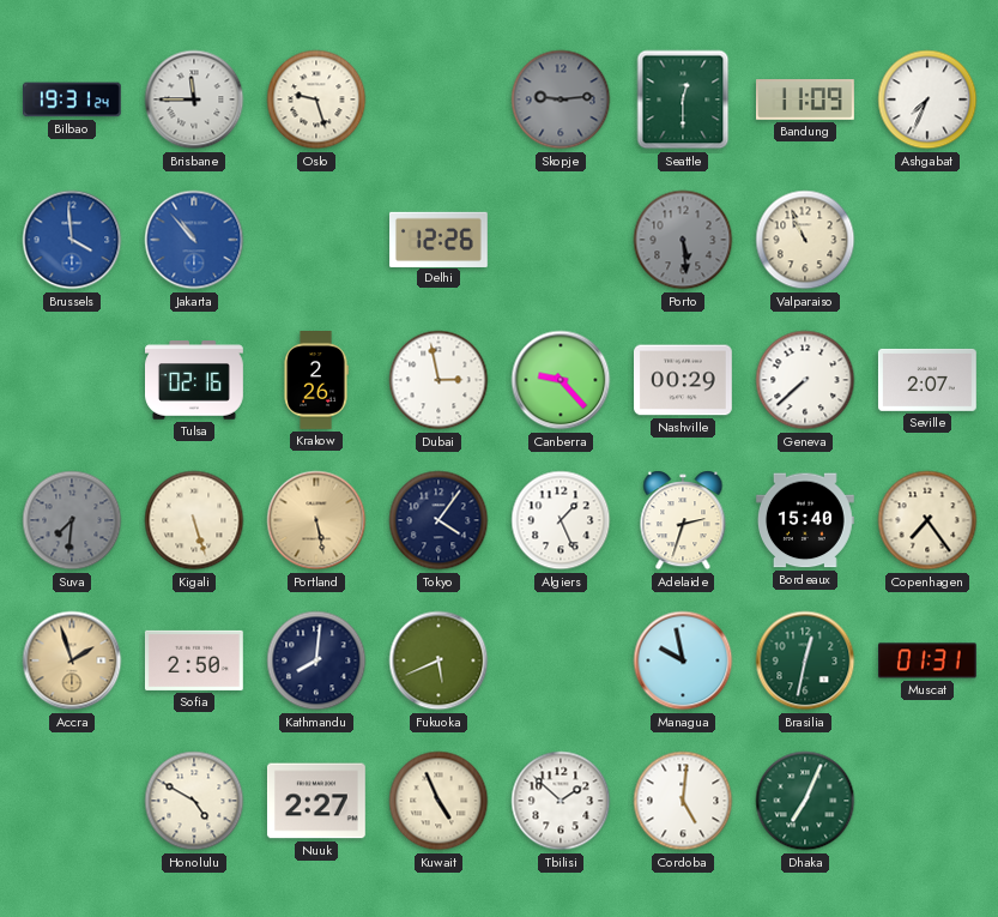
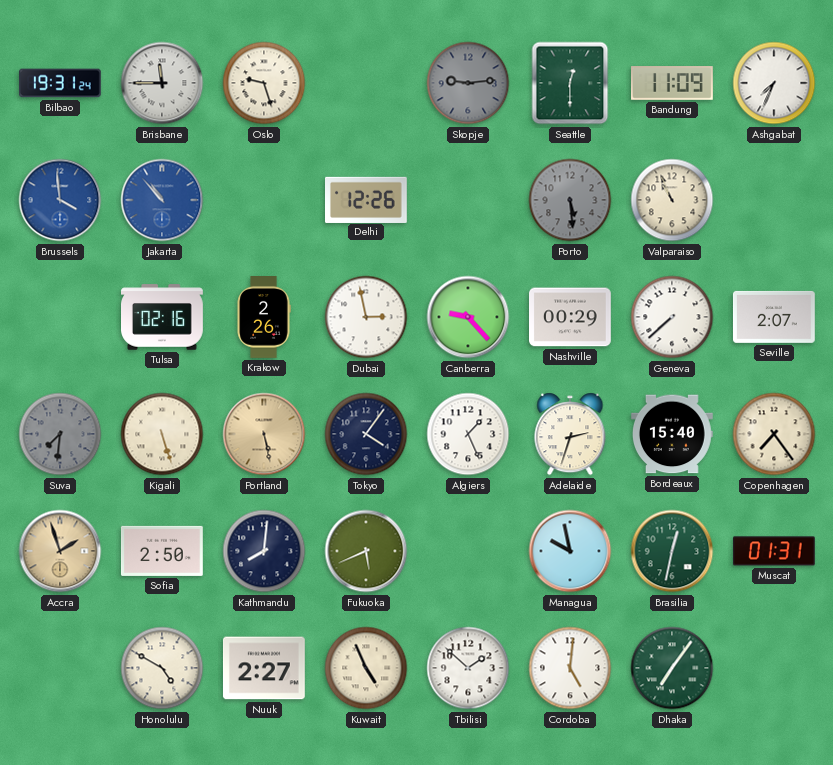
Dhaka: 7:04 -> 7:06 (672, 668)
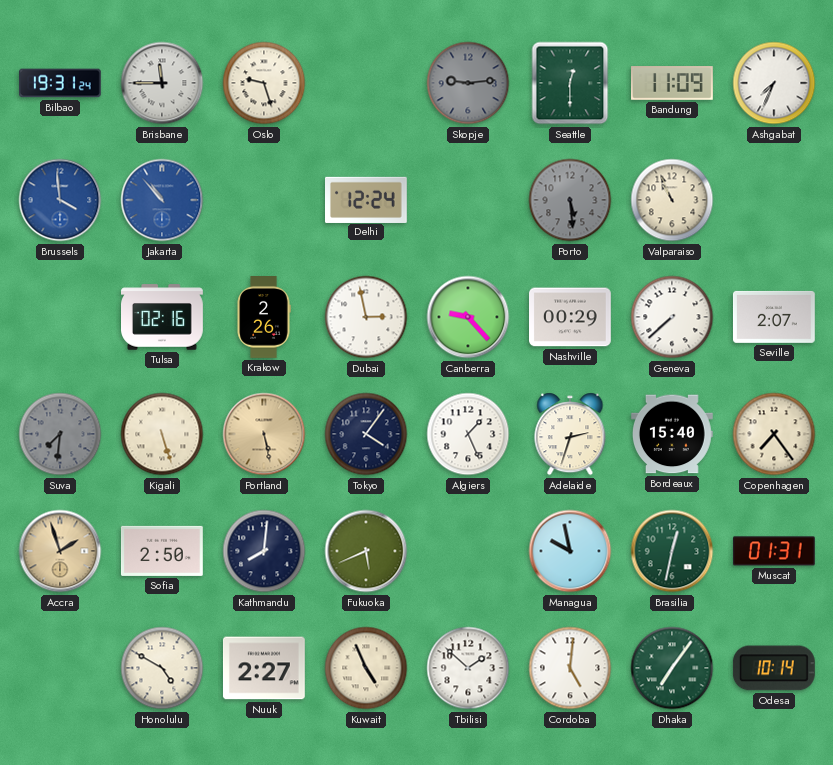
Delhi: 12:26 -> 12:24 (367, 199)
Odesa: none -> 10:14 (774, 668)
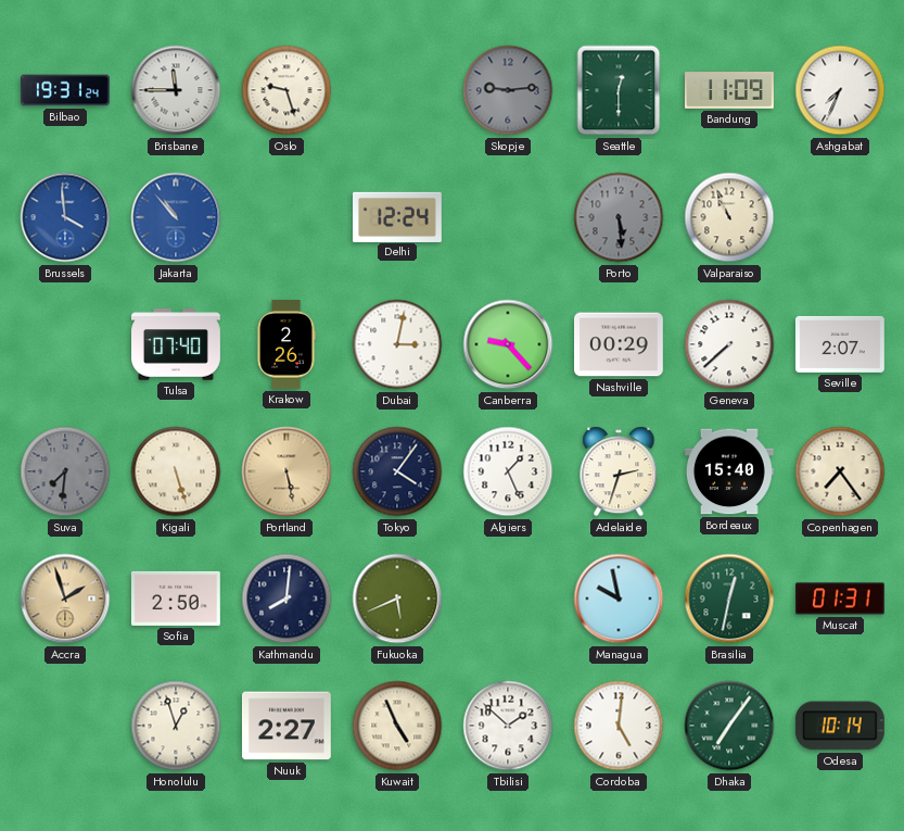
Tulsa: 02:16 -> 07:40 (177, 344)
Dubai: 2:58 -> 3:02 (397, 344)
Honolulu: 4:50 -> 12:57 (176, 726)
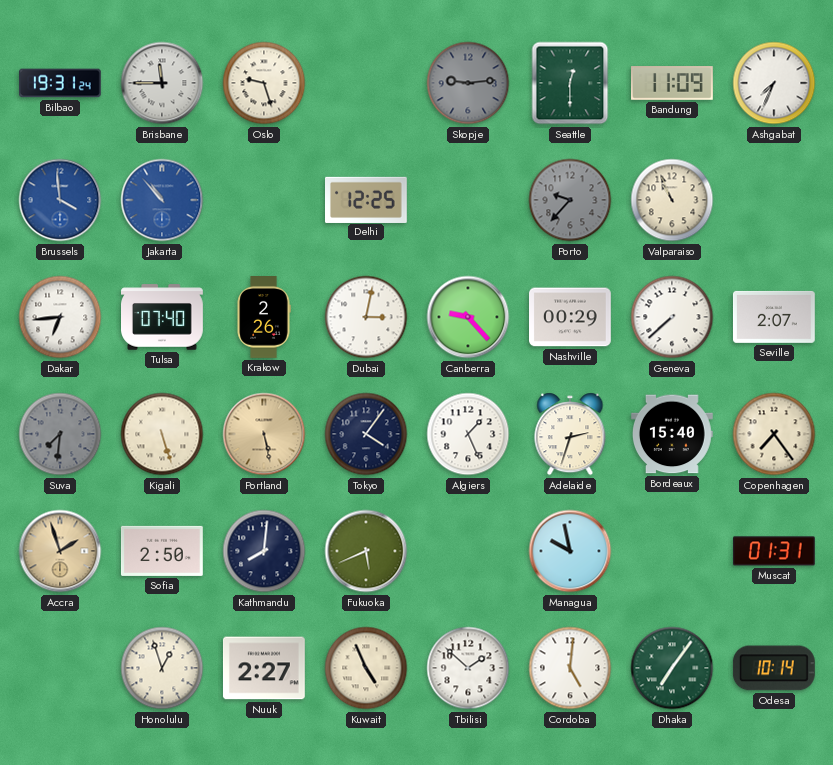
Delhi: 12:24 -> 12:25 (367, 199)
Porto: 5:29 -> 9:37 (570, 200)
Dakar: none -> 6:44 (60, 317)
Brasilia: 12:32 -> none (729, 599)
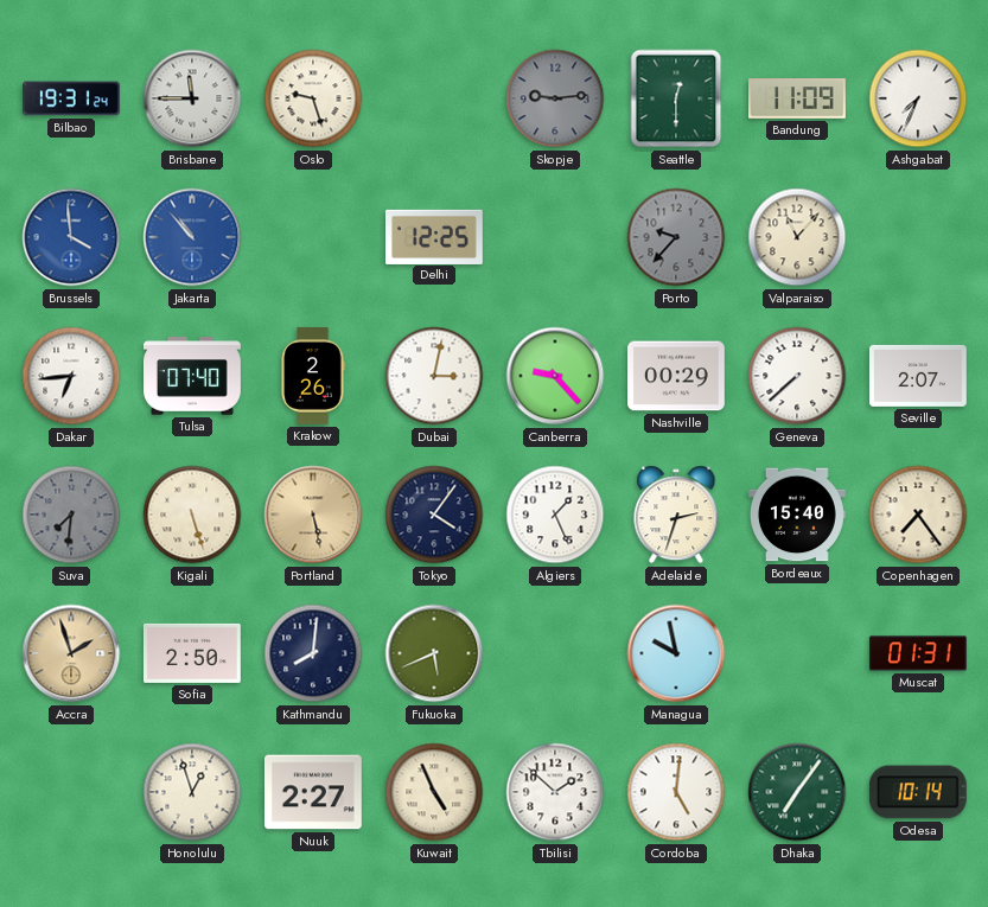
Valparaiso: 10:56 -> 11:07 (797, 237)
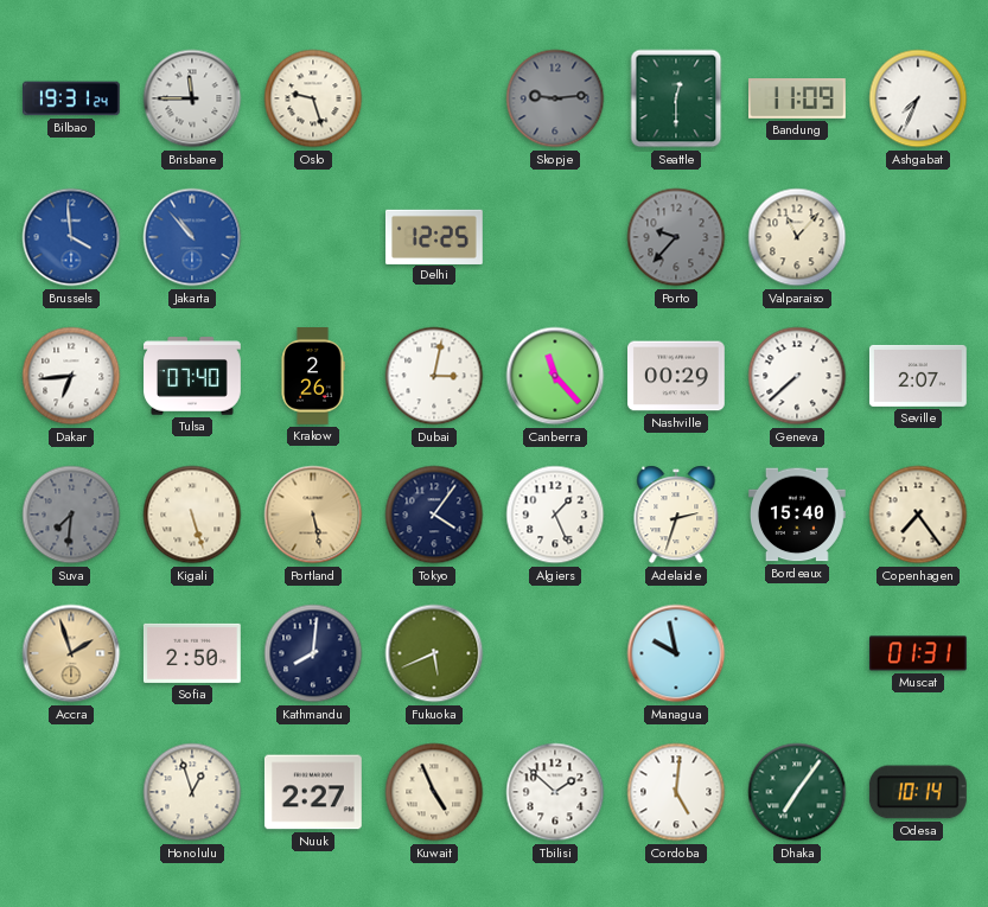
Canberra: 9:23 -> 11:23 (555, 376)
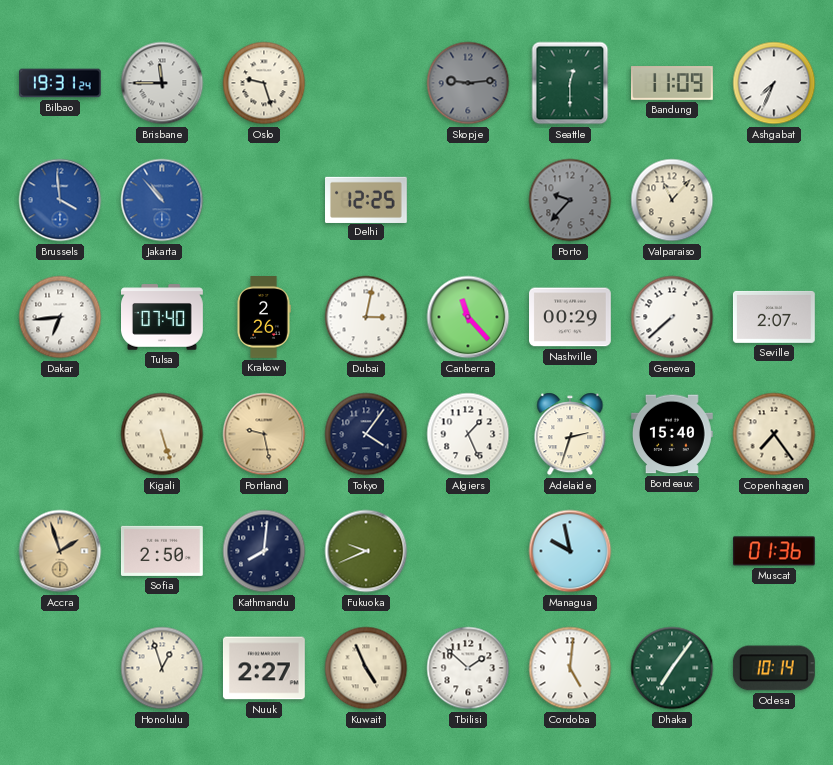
Suva: 7:31 -> none (71, 515)
Portland: 5:28 -> 9:28 (264, 434)
Fukuoka: 5:41 -> 9:41 (366, 551)
Muscat: 01:31 -> 01:36 (775, 551)
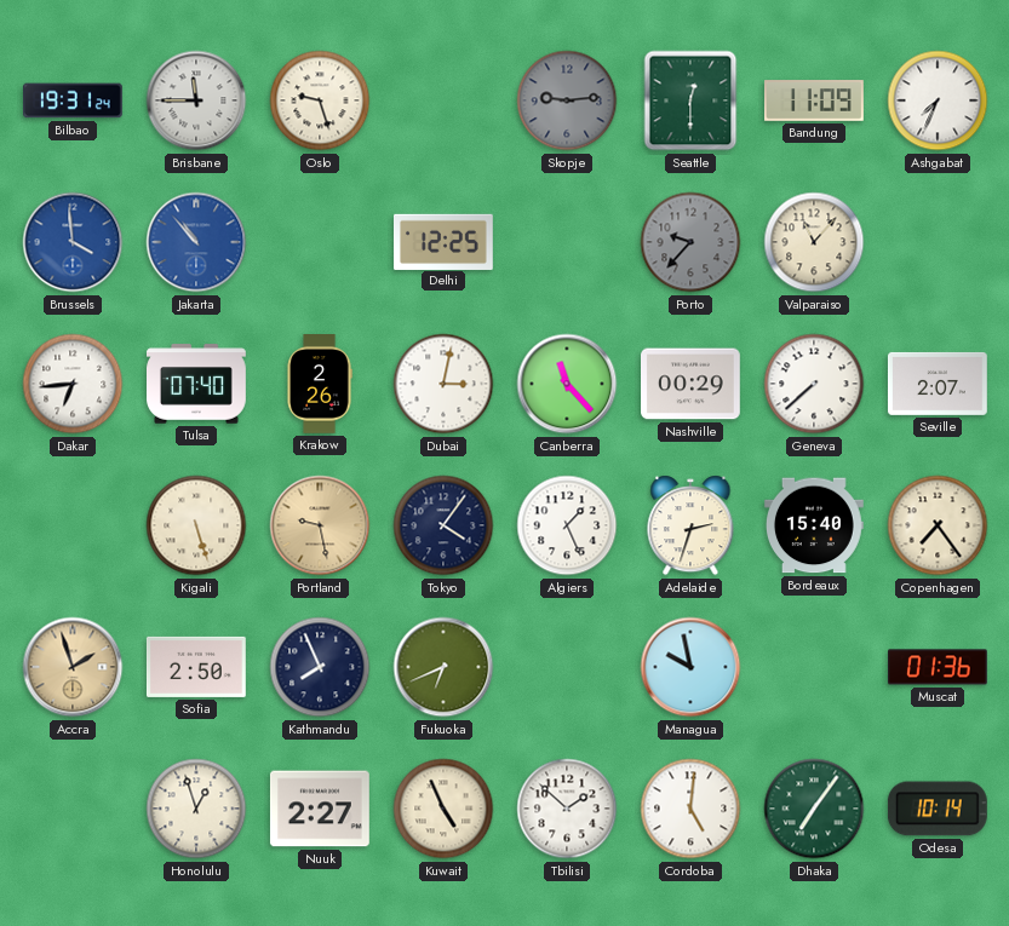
Kathmandu: 8:01 -> 7:56 (320, 667)
Fukuoka: 9:41 -> 6:41 (443, 667)
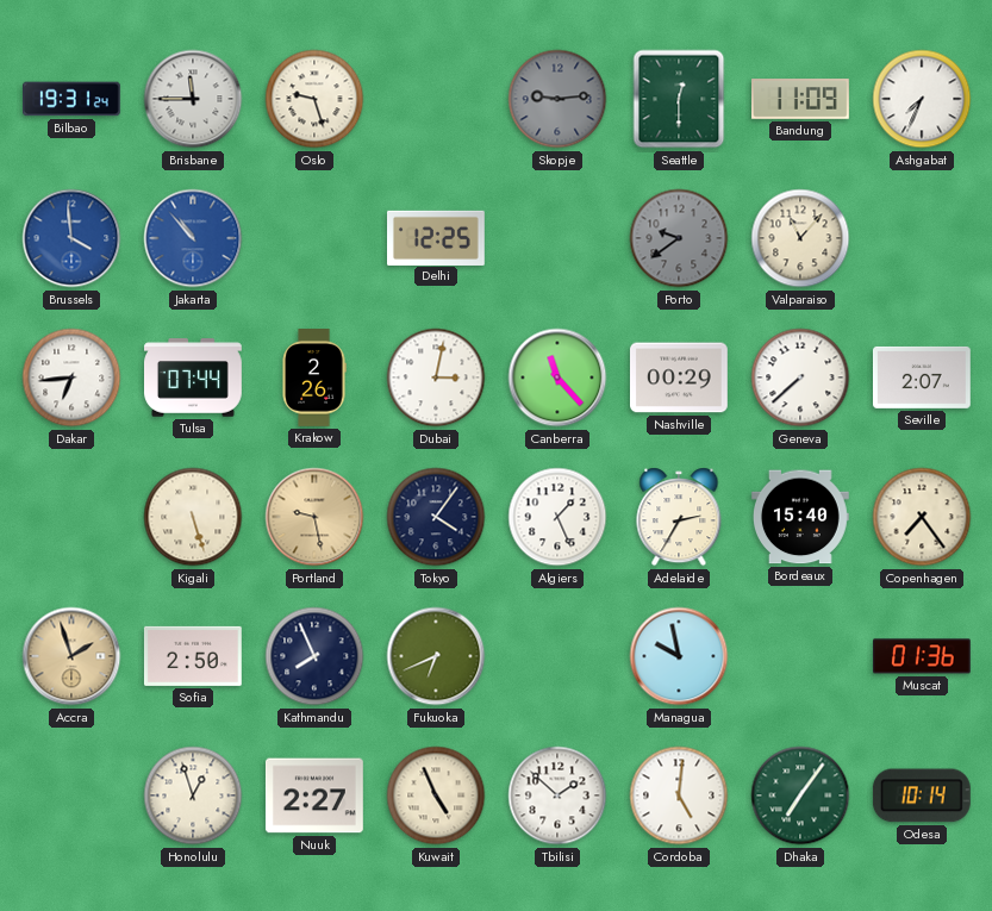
Porto: 9:37 -> 9:39 (679, 238)
Tulsa: 07:40 -> 07:44 (194, 377)
Adelaide: 2:33 -> 2:35 (679, 517)
